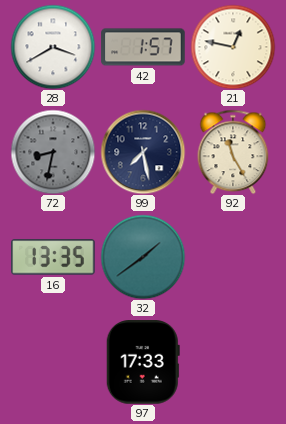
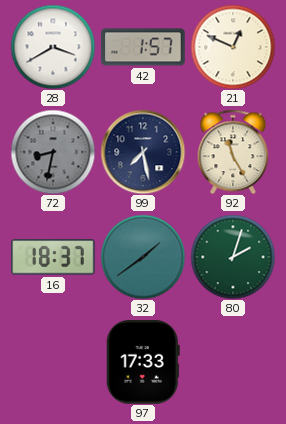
21: 12:47 -> 12:49 (233, 47)
16: 13:35 -> 18:37 (53, 257)
80: none -> 2:03 (233, 257)
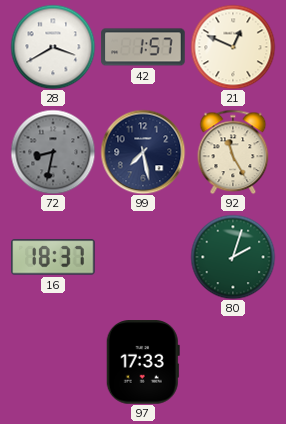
32: 1:39 -> none (143, 257)
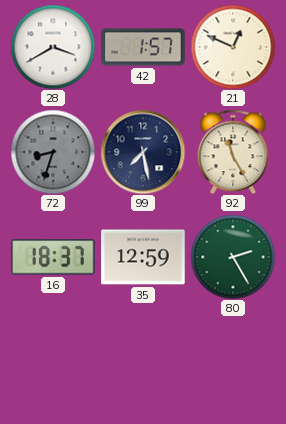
72: 8:32 -> 8:33 (53, 152)
35: none -> 12:59 (143, 257)
80: 2:03 -> 2:25 (233, 257)
97: 17:33 -> none (143, 362)
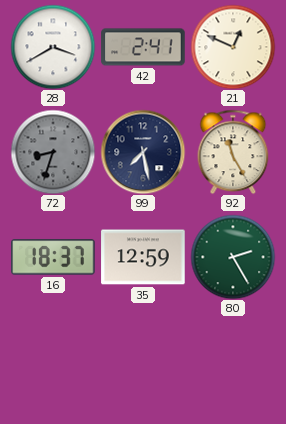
42: 1:57 -> 2:41 (143, 47)
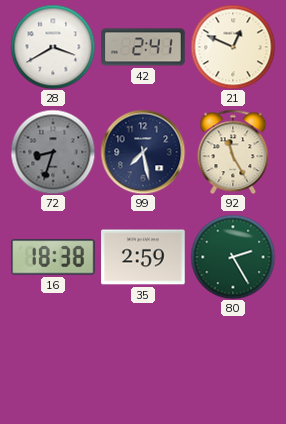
16: 18:37 -> 18:38 (53, 257)
35: 12:59 -> 2:59 (143, 257)
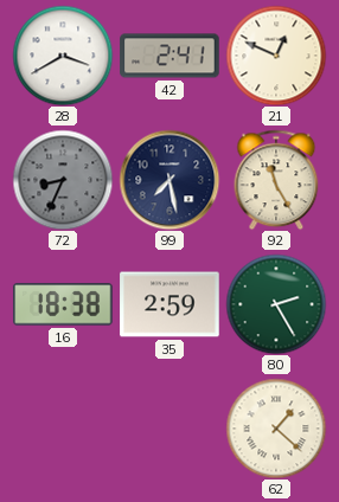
72: 8:33 -> 8:34 (63, 180)
62: none -> 1:22 (276, 429)
